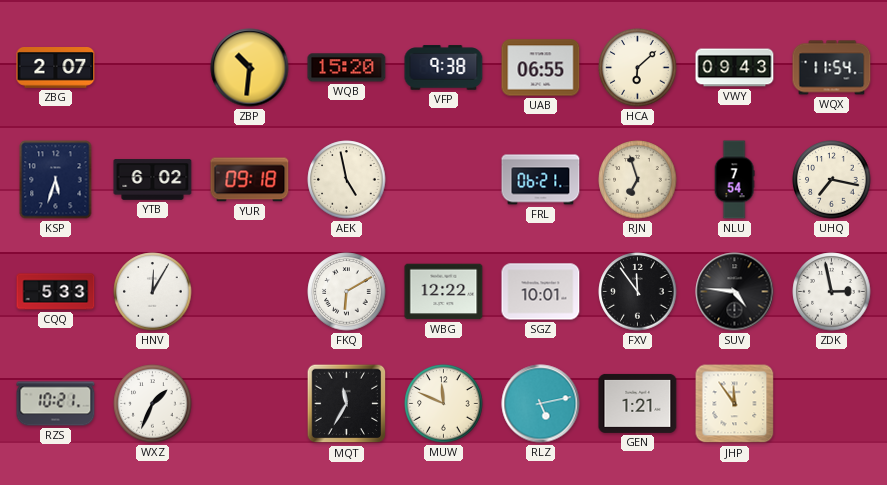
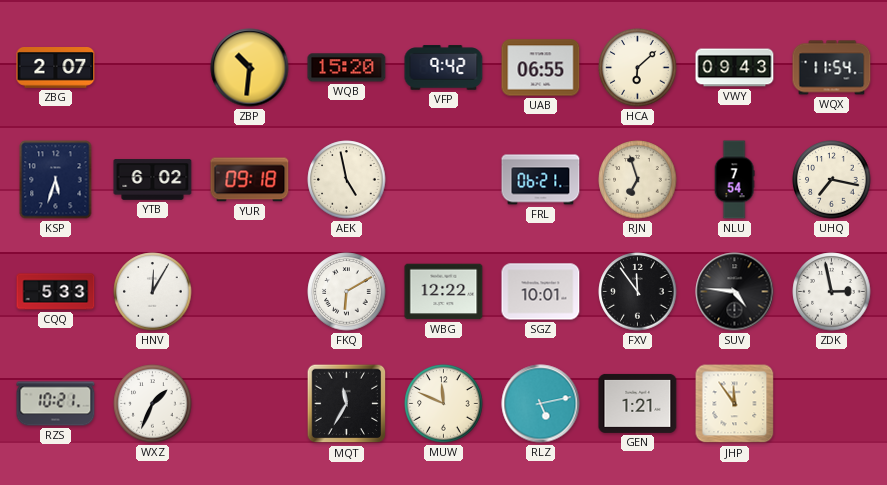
VFP: 9:38 -> 9:42 (444, 68)
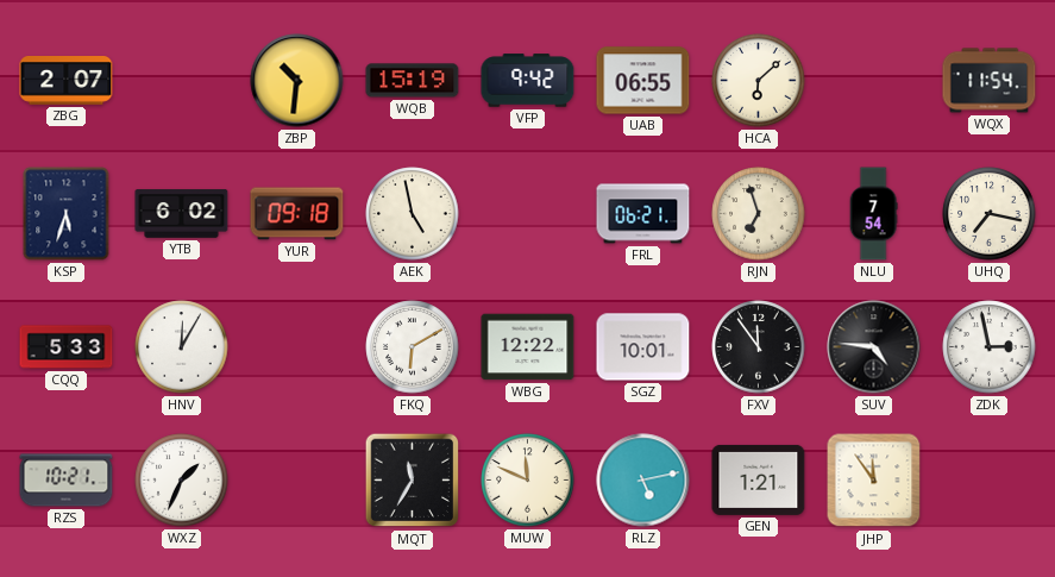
WQB: 15:20 -> 15:19 (413, 81)
VWY: 09:43 -> none (735, 68)
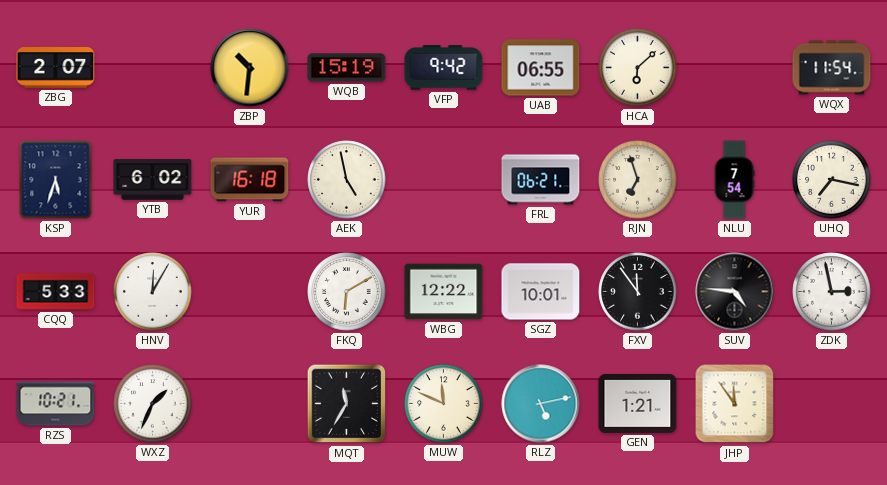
YUR: 09:18 -> 16:18 (250, 180)
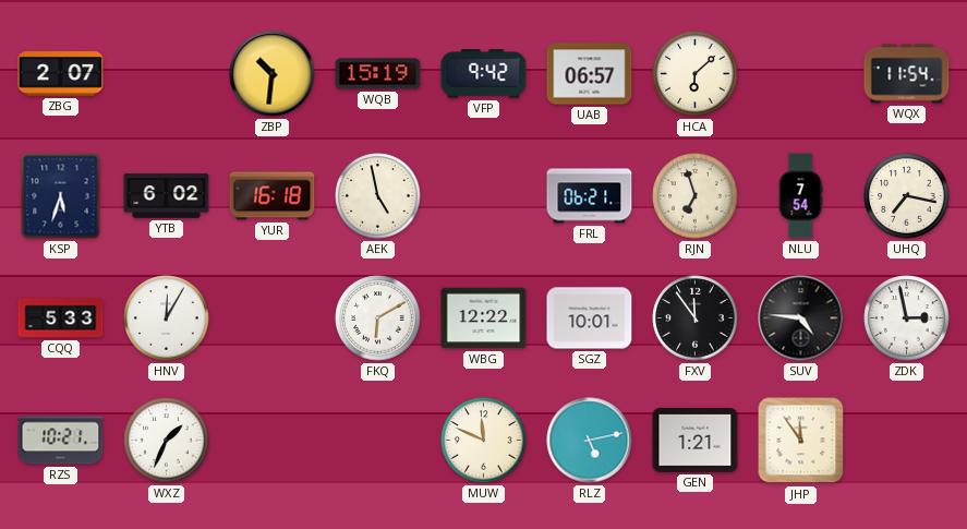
UAB: 06:55 -> 06:57 (590, 74)
MQT: 11:35 -> none (347, 404)
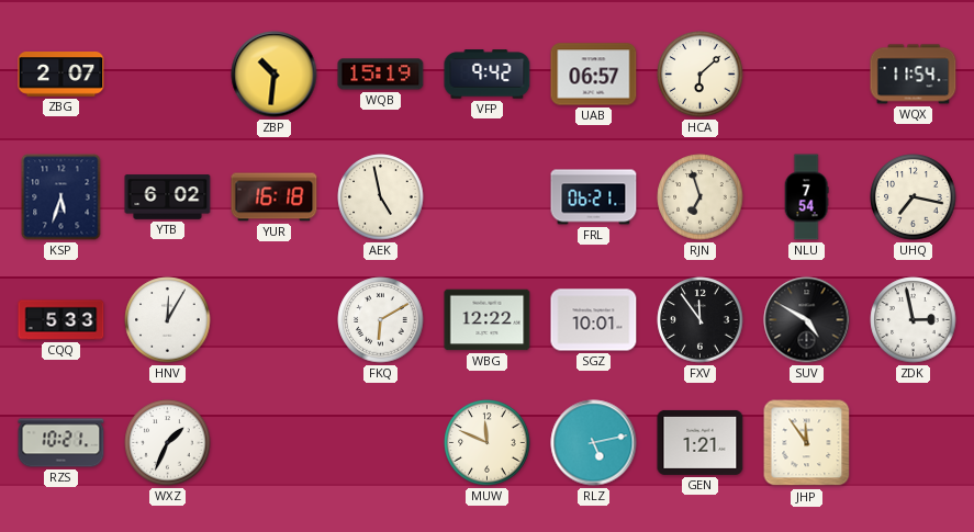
SUV: 4:46 -> 4:50 (807, 320)
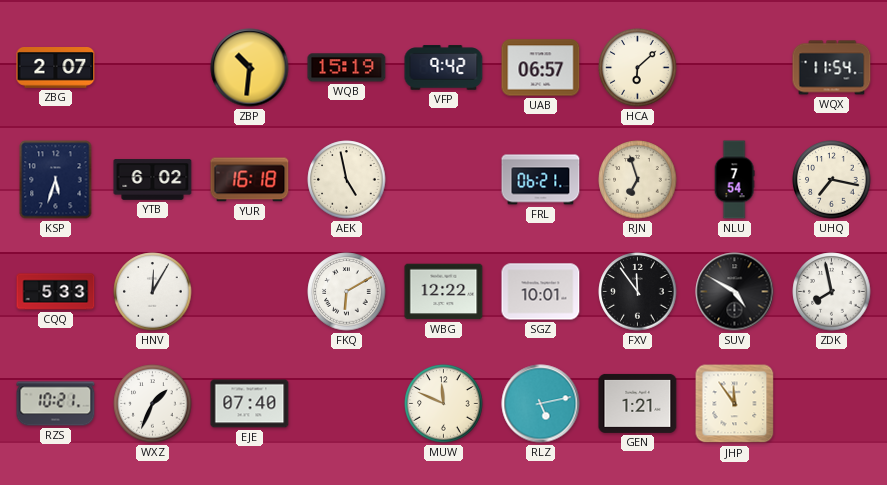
ZDK: 2:58 -> 7:58 (832, 292)
EJE: none -> 07:40 (250, 404)
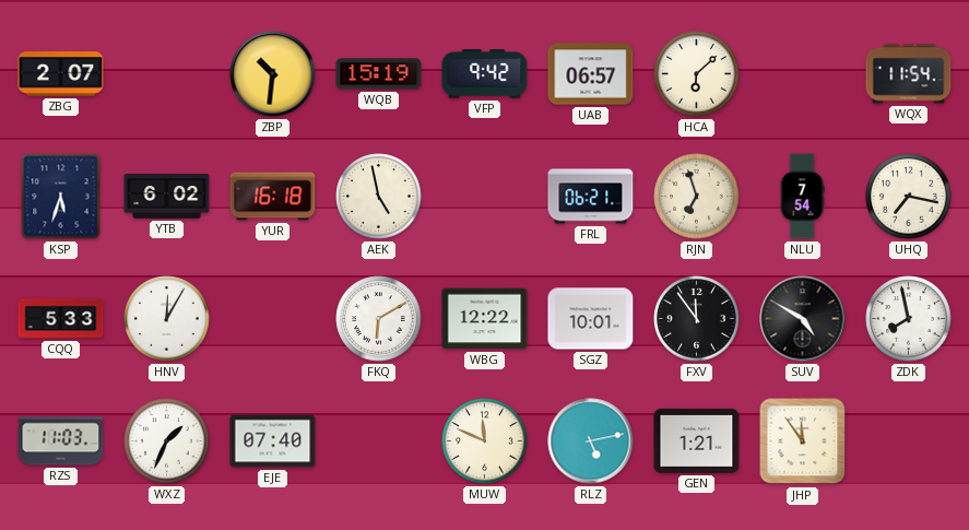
RZS: 10:21 -> 11:03 (61, 441)
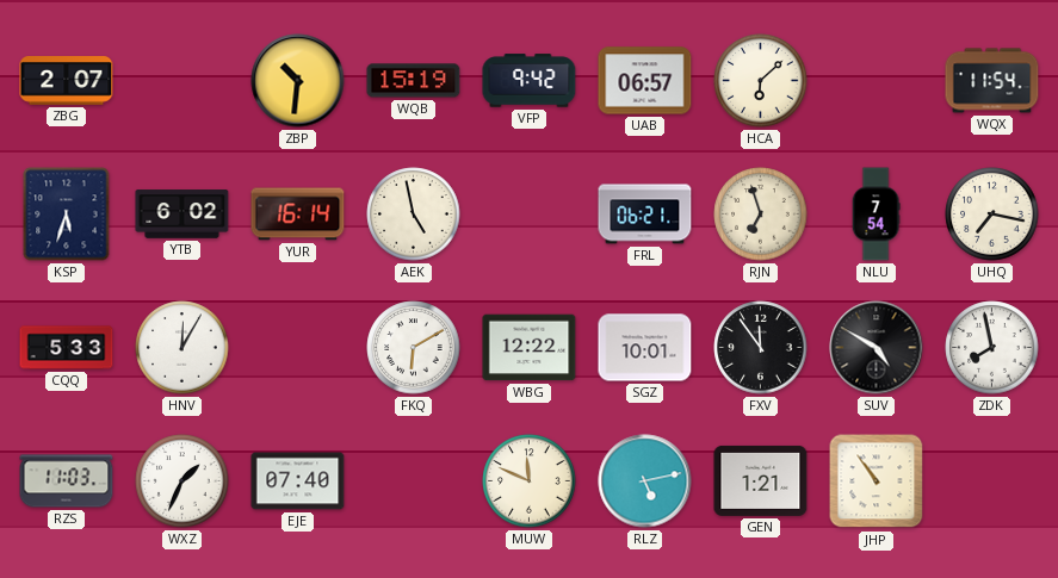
YUR: 16:18 -> 16:14 (298, 215)
JHP: 11:54 -> 10:54 (877, 481)
